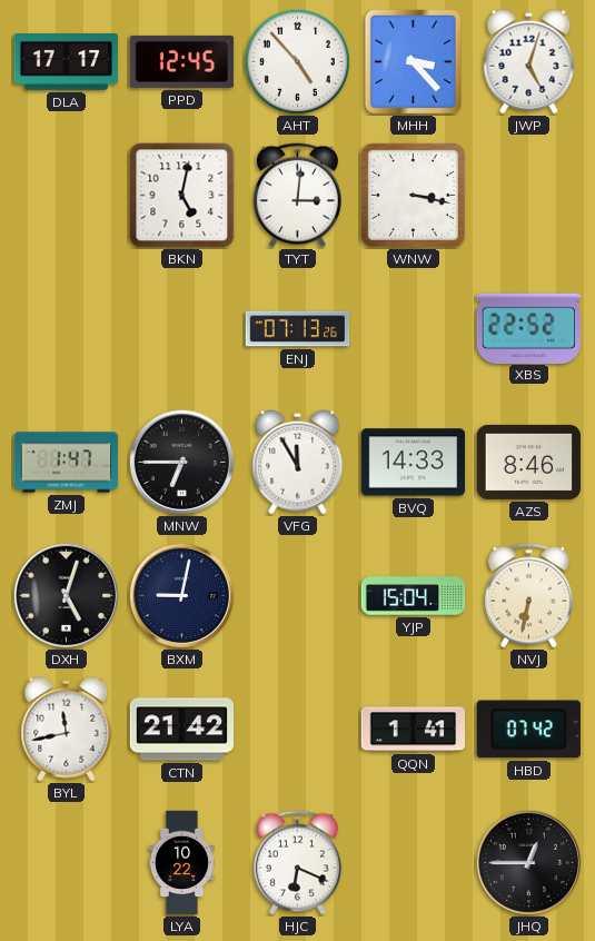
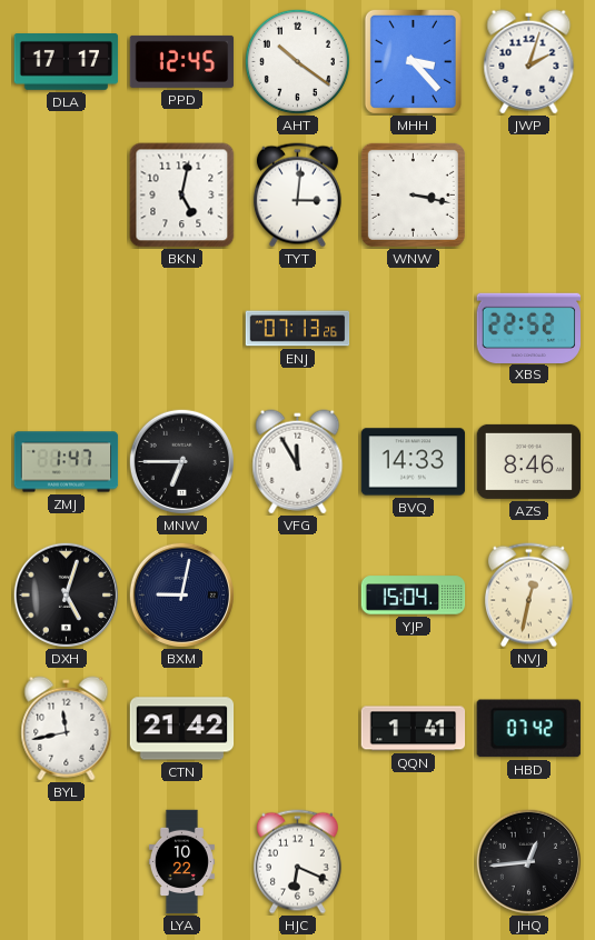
AHT: 4:53 -> 10:21 (297, 61)
JWP: 5:03 -> 2:03 (529, 62)
NVJ: 6:32 -> 12:32 (528, 596)
JHQ: 12:45 -> 12:44 (528, 861)
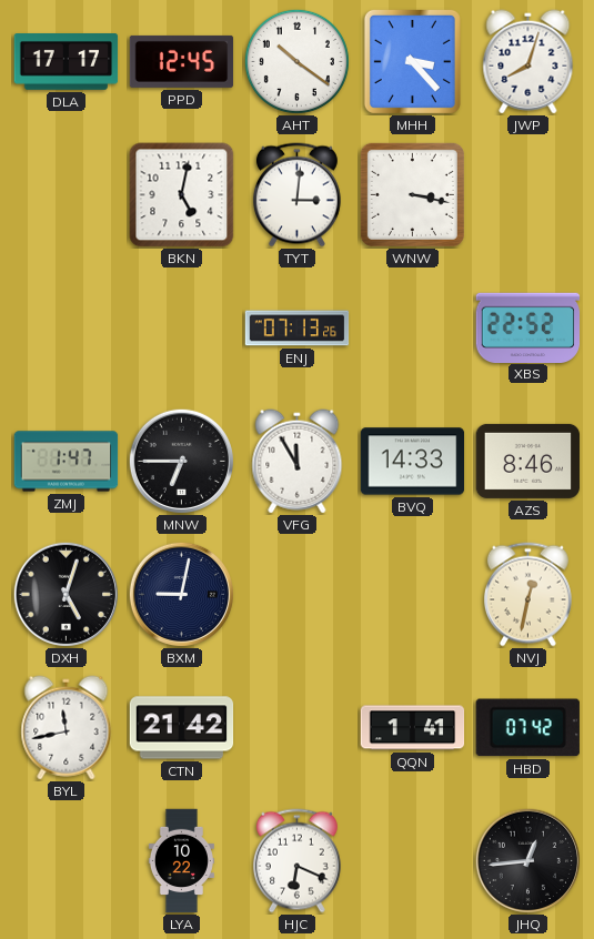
JWP: 2:03 -> 8:03 (528, 62)
YJP: 15:04 -> none (414, 596)
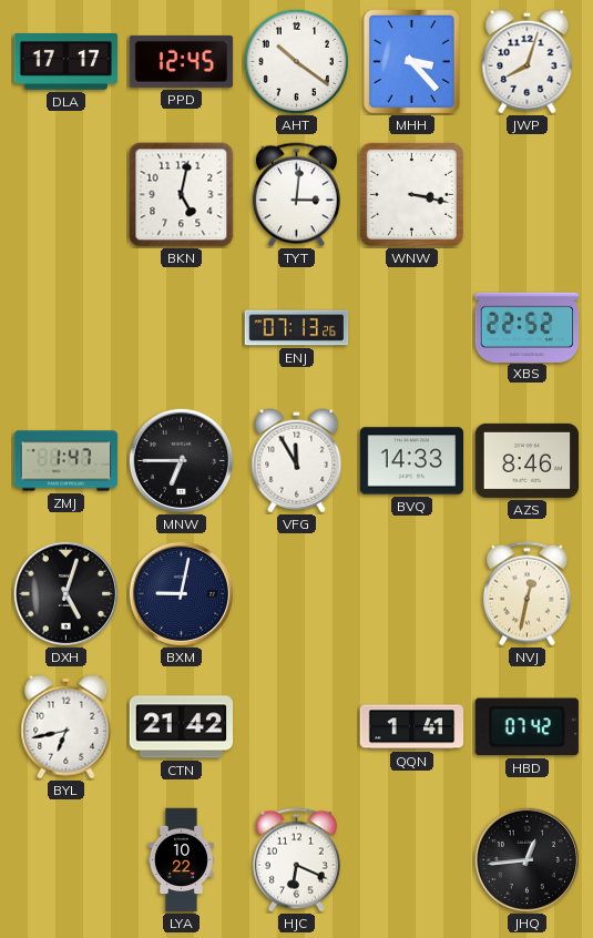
BYL: 11:43 -> 6:43 (67, 727)
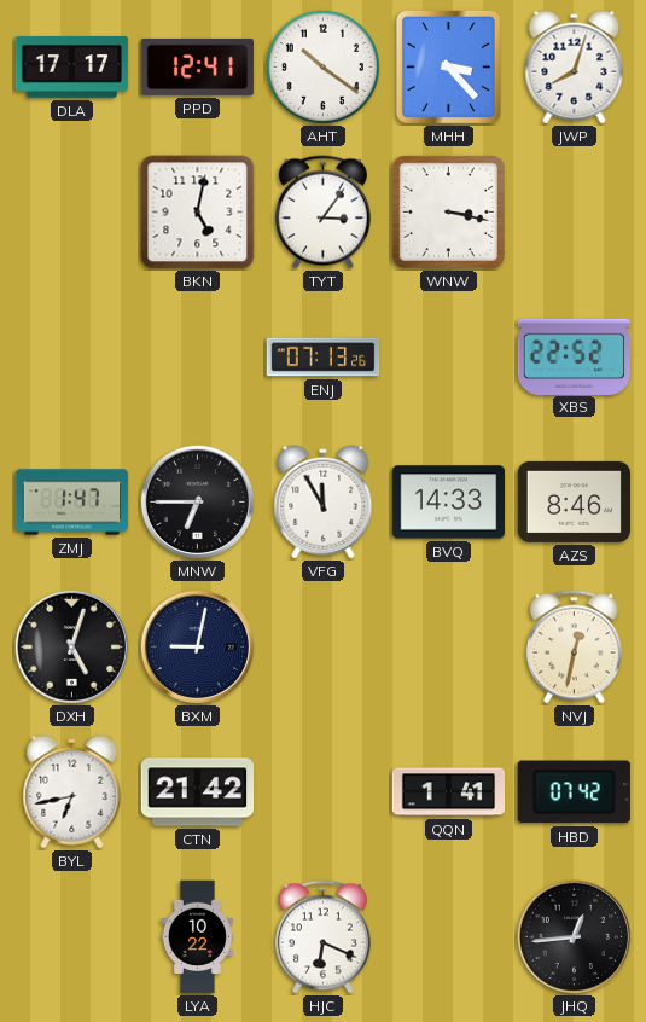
PPD: 12:45 -> 12:41 (198, 66)
TYT: 3:01 -> 3:06 (322, 213)
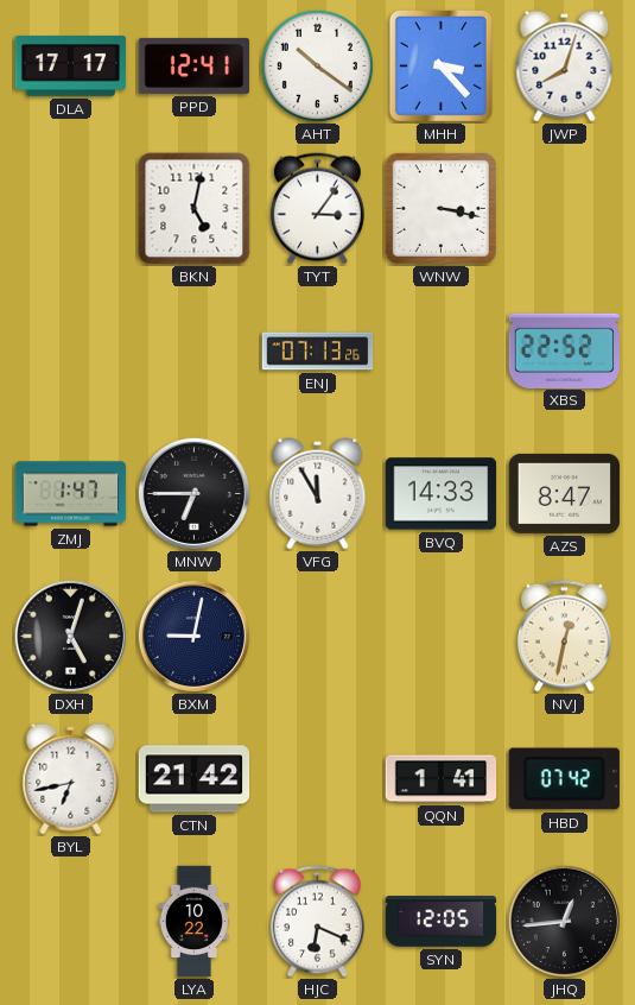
AZS: 8:46 -> 8:47 (565, 493)
SYN: none -> 12:05 (442, 922)
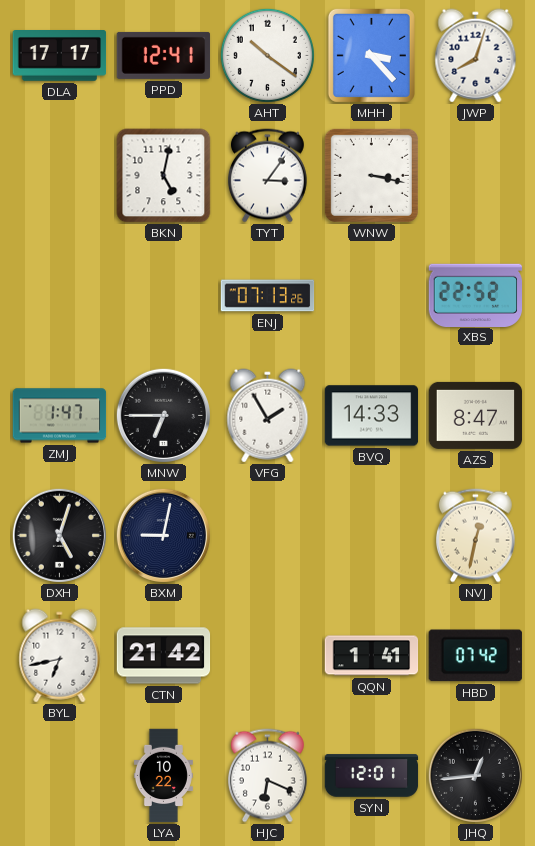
VFG: 11:55 -> 1:55 (268, 416)
SYN: 12:05 -> 12:01 (372, 776)
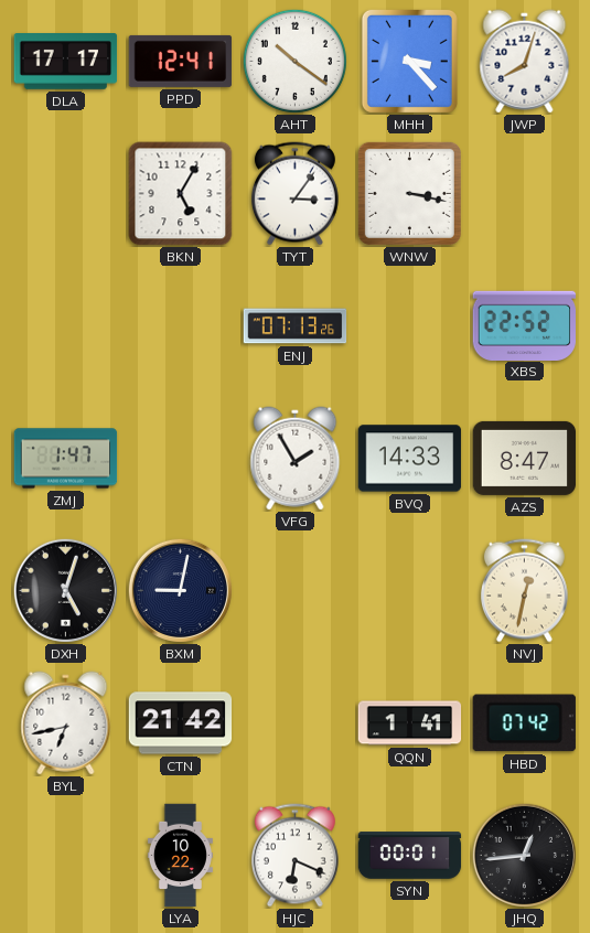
BKN: 5:02 -> 5:05 (181, 194)
MNW: 6:45 -> none (163, 415)
SYN: 12:01 -> 00:01 (410, 856)
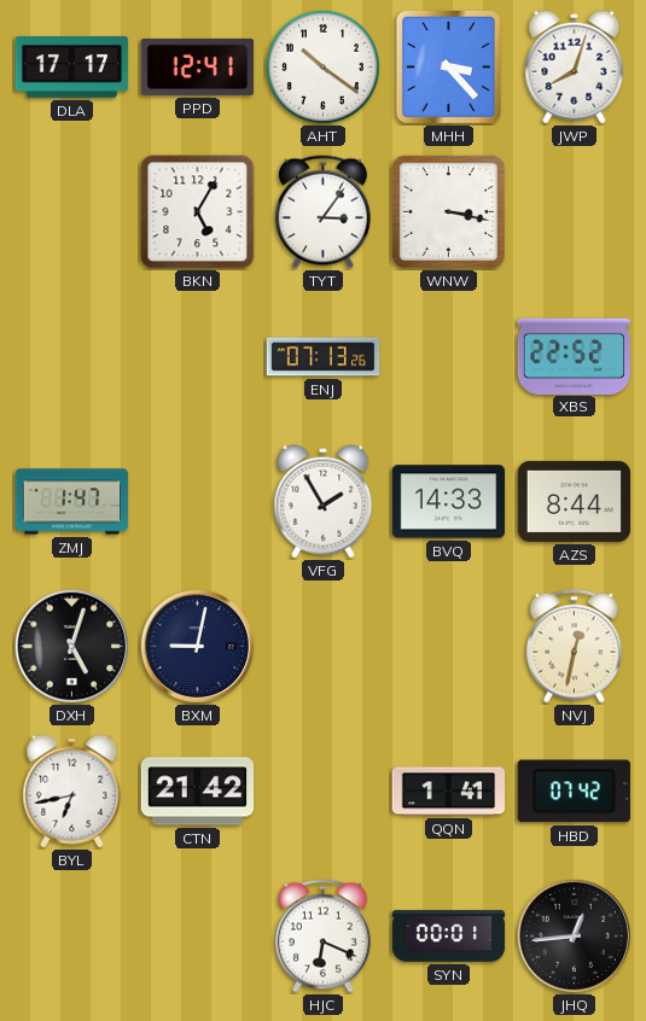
AZS: 8:47 -> 8:44 (575, 501)
LYA: 10:22 -> none (180, 856)
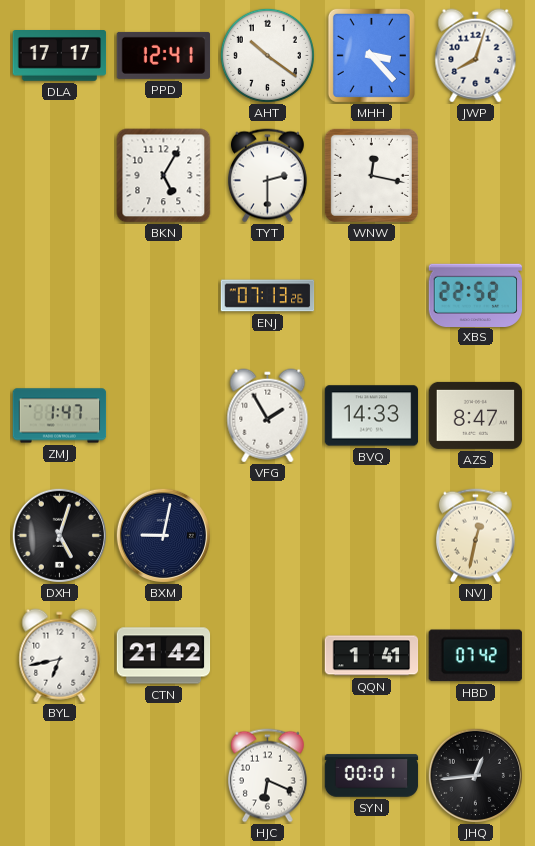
TYT: 3:06 -> 2:30 (267, 176)
WNW: 3:17 -> 12:17 (371, 175)
AZS: 8:44 -> 8:47 (476, 415)
